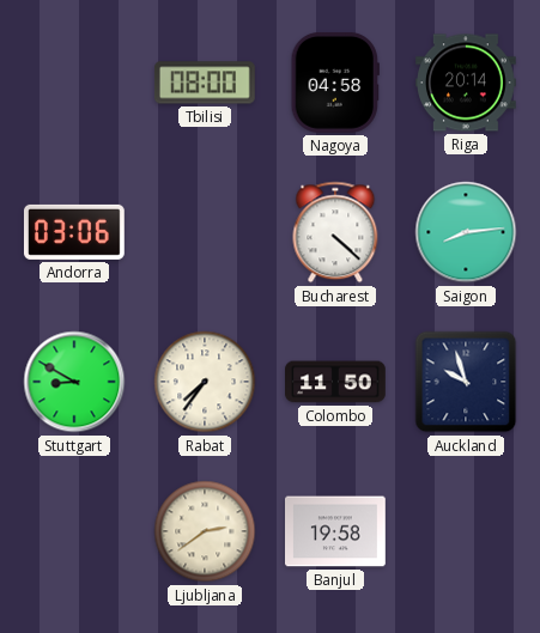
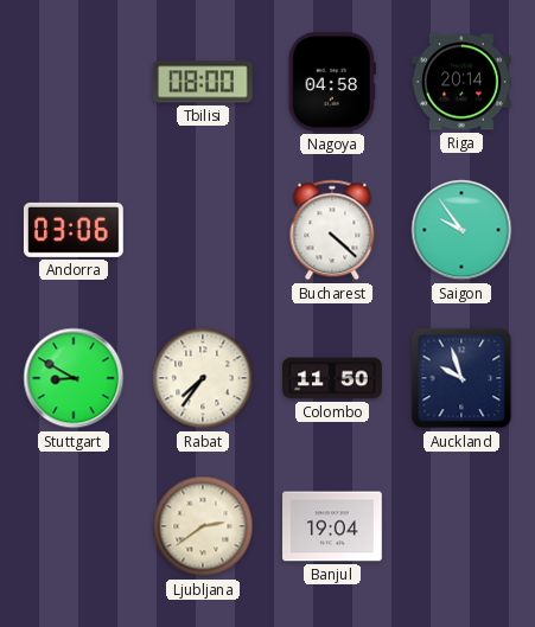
Saigon: 8:14 -> 9:54 (461, 230)
Banjul: 19:58 -> 19:04 (333, 526)
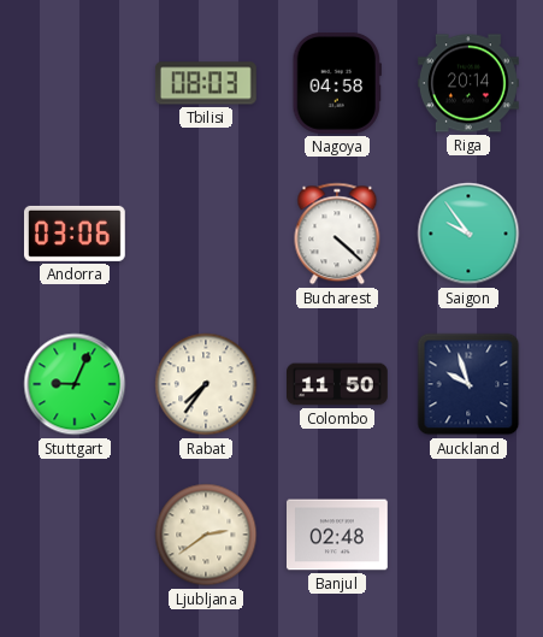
Tbilisi: 08:00 -> 08:03 (206, 83)
Stuttgart: 8:50 -> 9:04 (75, 384)
Banjul: 19:04 -> 02:48 (338, 535)
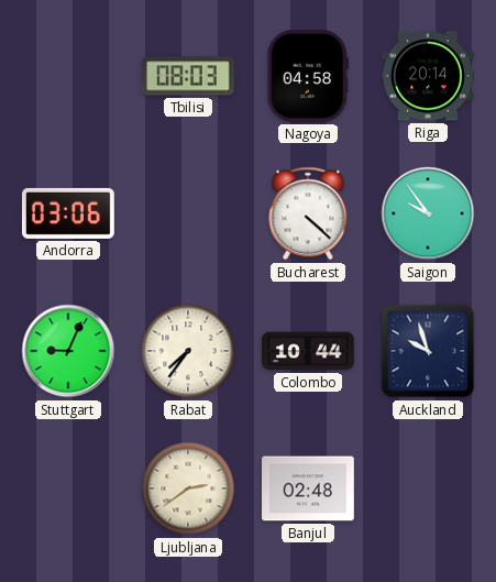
Colombo: 11:50 -> 10:44 (309, 351)
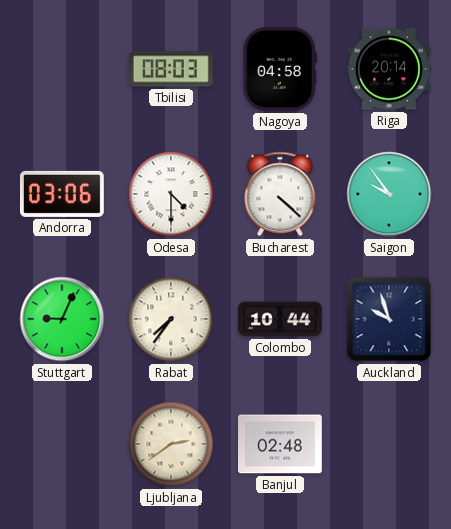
Odesa: none -> 4:30 (171, 194)
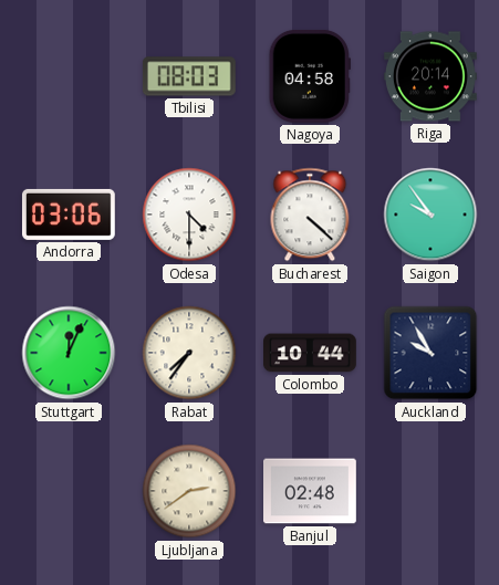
Stuttgart: 9:04 -> 12:04 (69, 353)
Auckland: 9:57 -> 9:55 (430, 353)
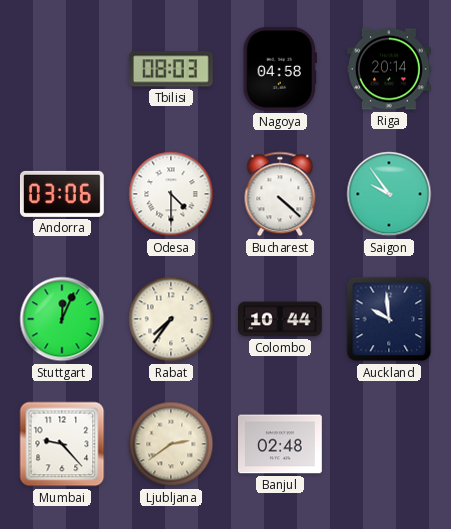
Auckland: 9:55 -> 9:59 (389, 319)
Mumbai: none -> 9:23 (62, 444)
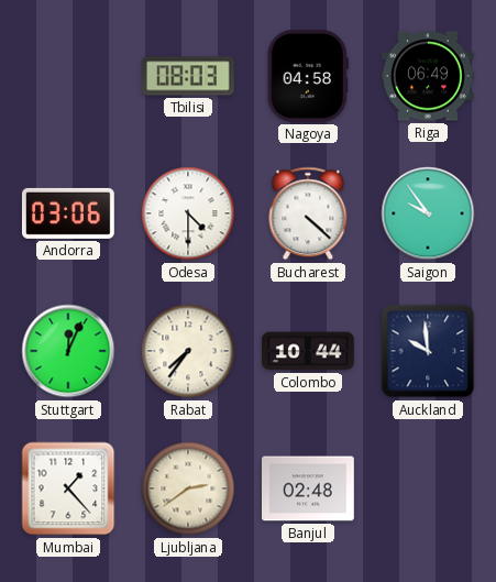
Riga: 20:14 -> 06:49 (429, 76)
Mumbai: 9:23 -> 1:23 (68, 488)
